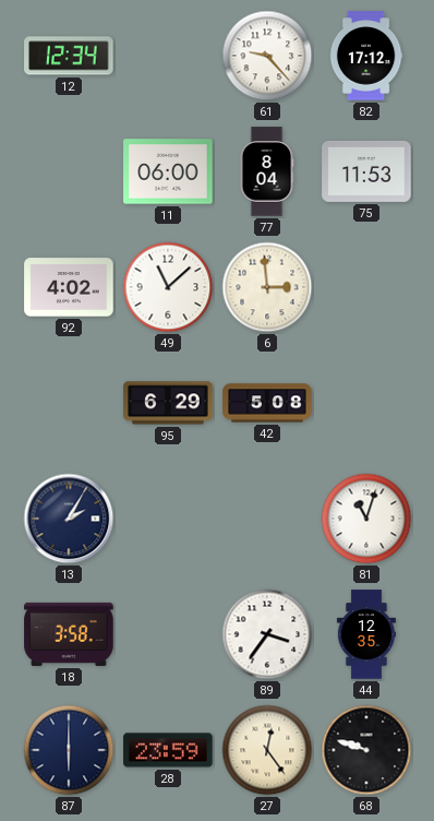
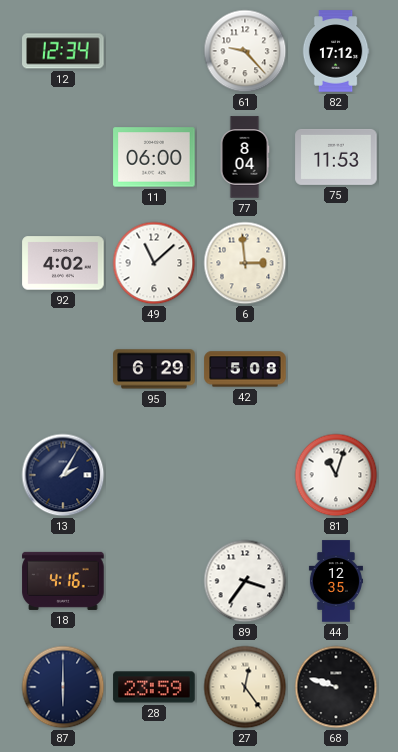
18: 3:58 -> 4:16 (63, 581)
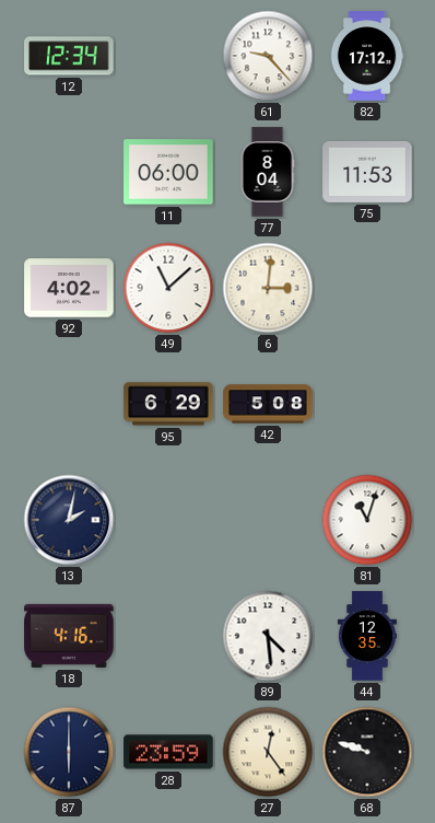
6: 2:59 -> 3:01 (268, 288)
13: 2:05 -> 2:02 (69, 520)
89: 3:36 -> 4:29 (268, 636)
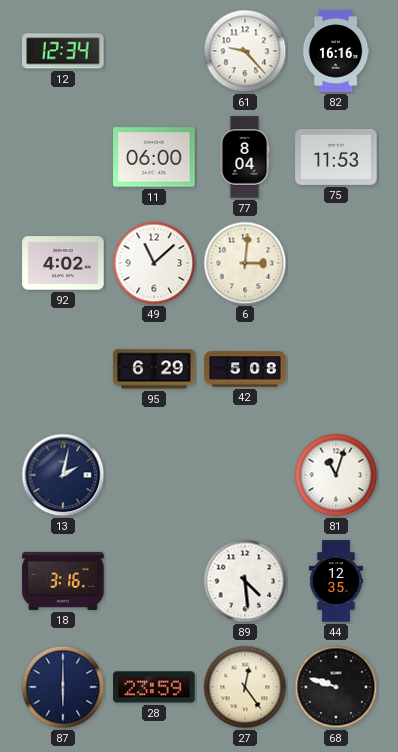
82: 17:12 -> 16:16 (336, 51)
18: 4:16 -> 3:16 (63, 581)
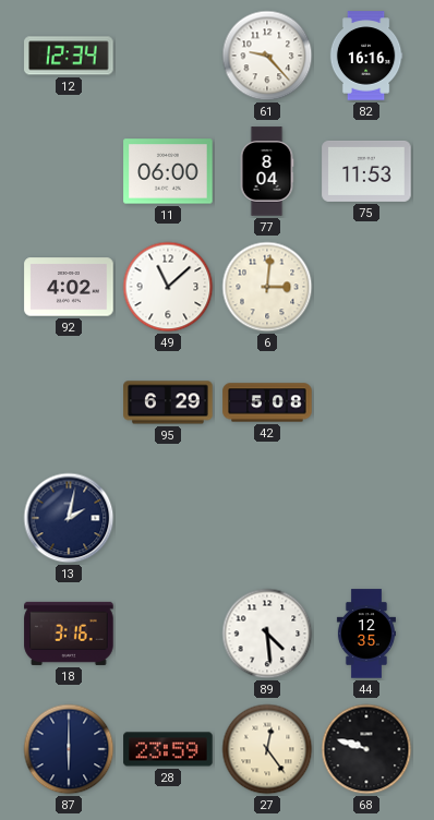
81: 11:03 -> none (336, 475)
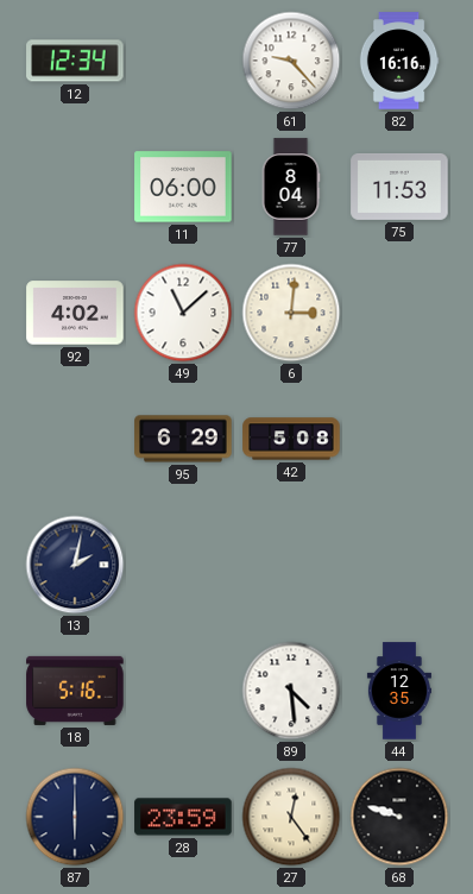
18: 3:16 -> 5:16 (75, 691)
